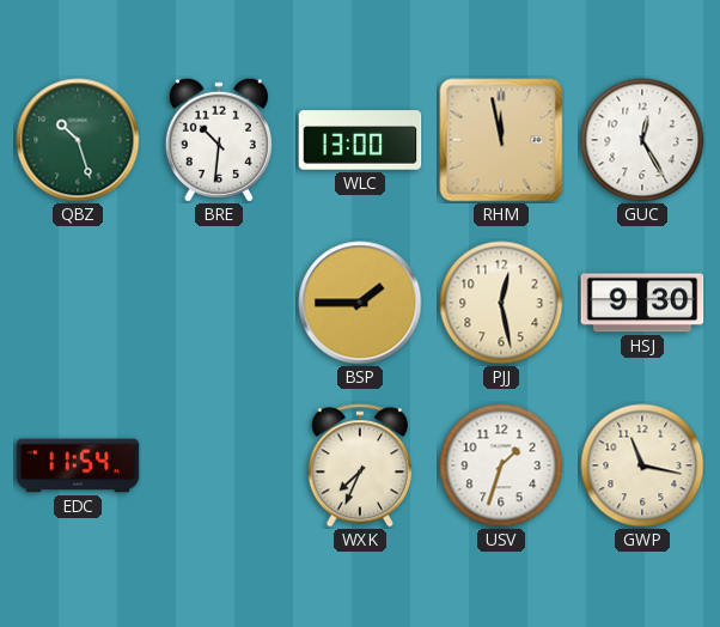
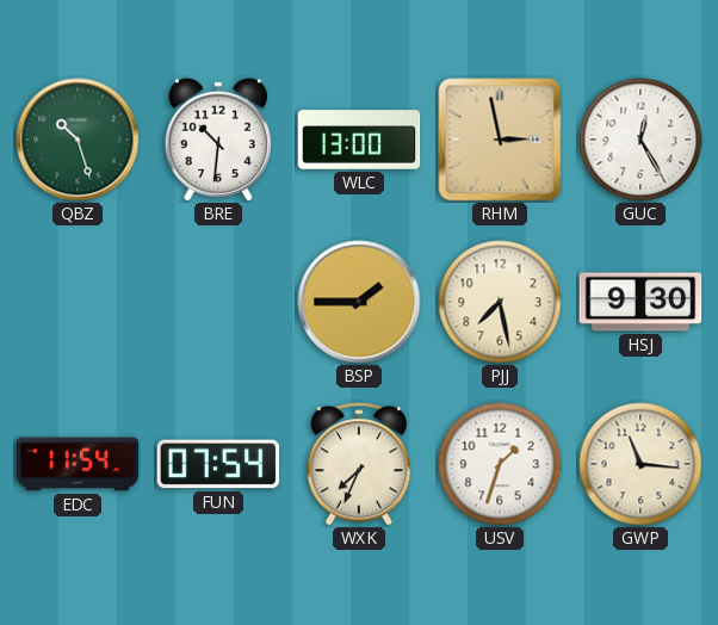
RHM: 11:58 -> 2:58 (500, 140)
PJJ: 12:28 -> 7:28 (500, 302)
FUN: none -> 07:54 (218, 464)
GWP: 11:17 -> 11:16 (640, 464)
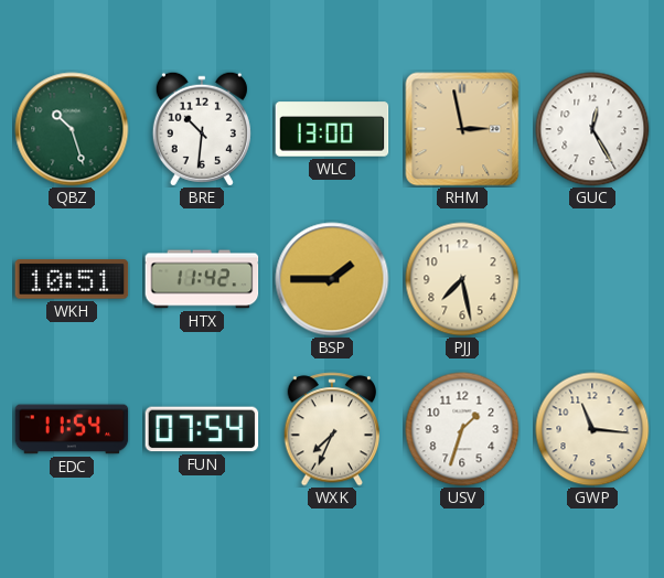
WKH: none -> 10:51 (72, 279)
HTX: none -> 11:42 (202, 279)
HSJ: 9:30 -> none (640, 302)
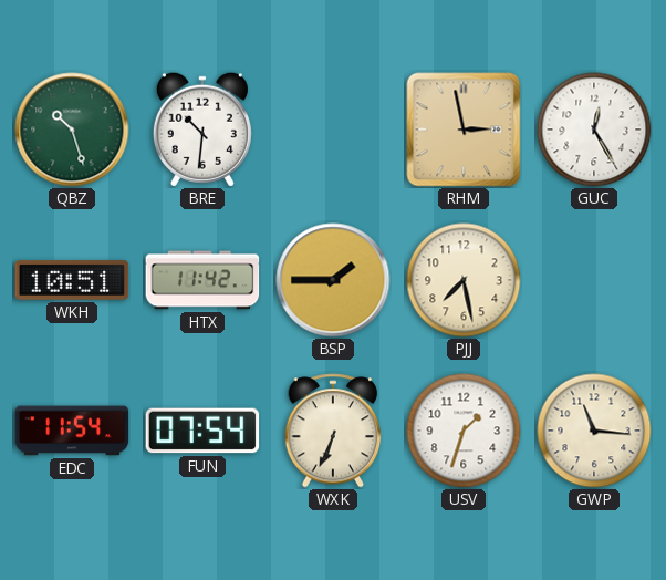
WLC: 13:00 -> none (332, 129)
WXK: 7:34 -> 6:34 (333, 431)
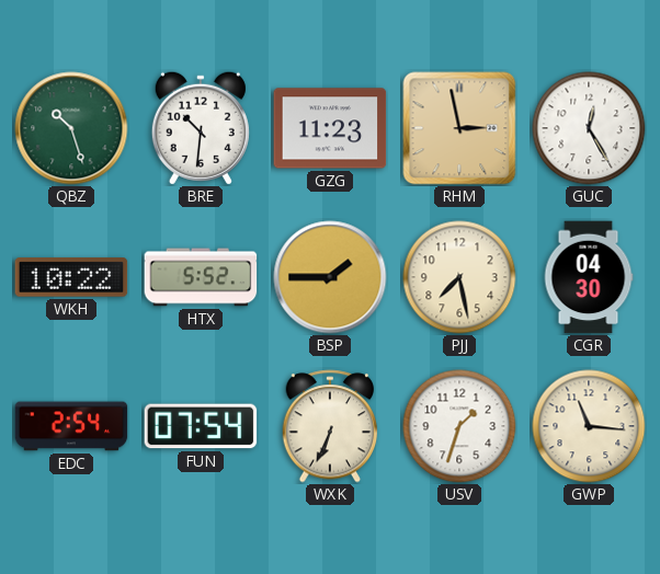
GZG: none -> 11:23 (330, 128)
WKH: 10:51 -> 10:22 (71, 277)
HTX: 11:42 -> 5:52 (201, 277)
CGR: none -> 04:30 (589, 277)
EDC: 11:54 -> 2:54 (71, 426)
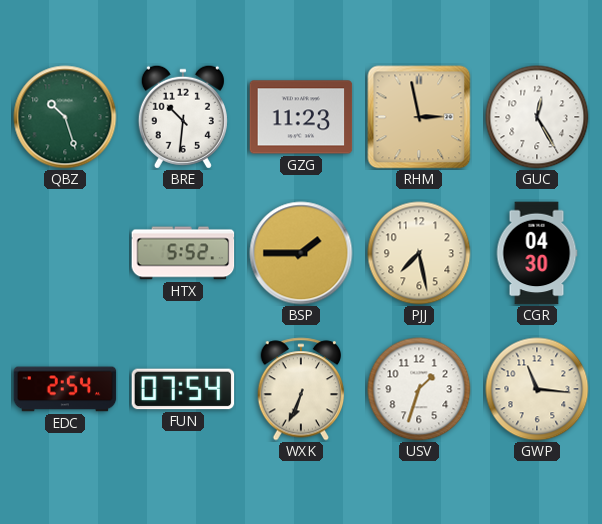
WKH: 10:22 -> none (71, 277)
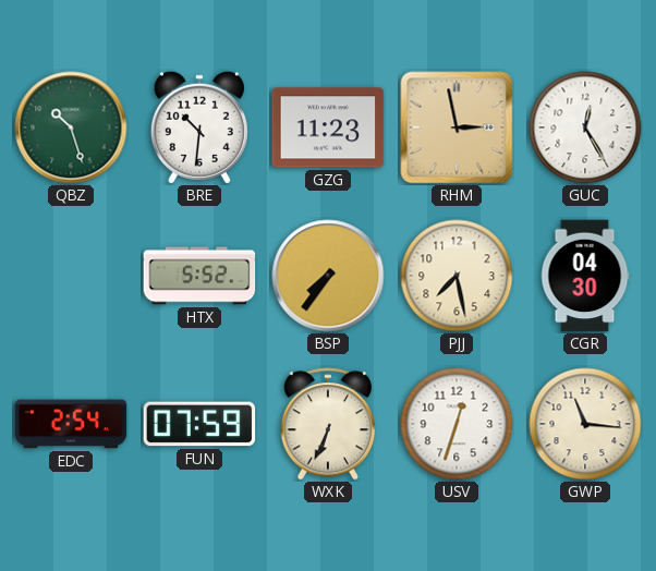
BSP: 1:45 -> 7:36 (328, 276)
FUN: 07:54 -> 07:59 (199, 424)
USV: 1:33 -> 12:33 (457, 424)
